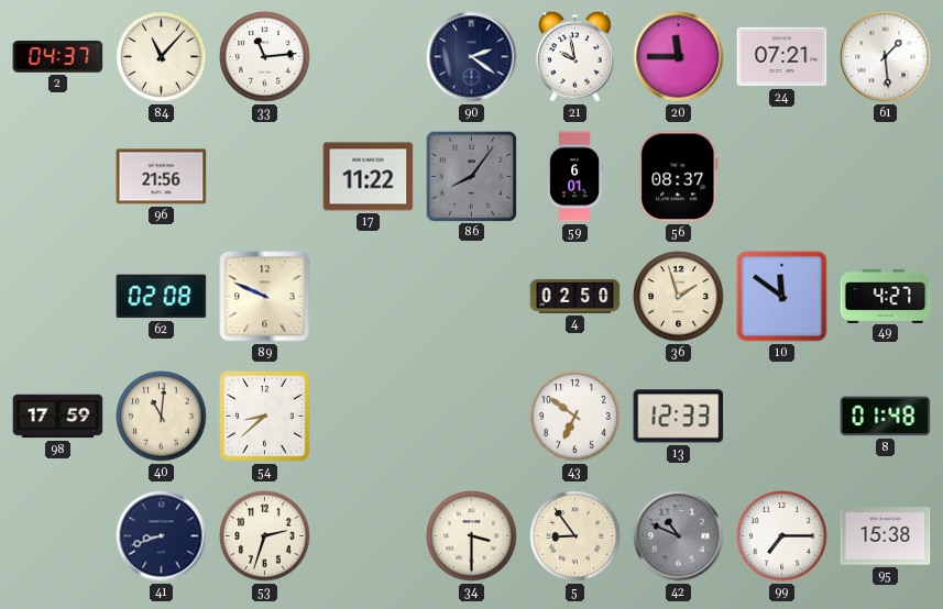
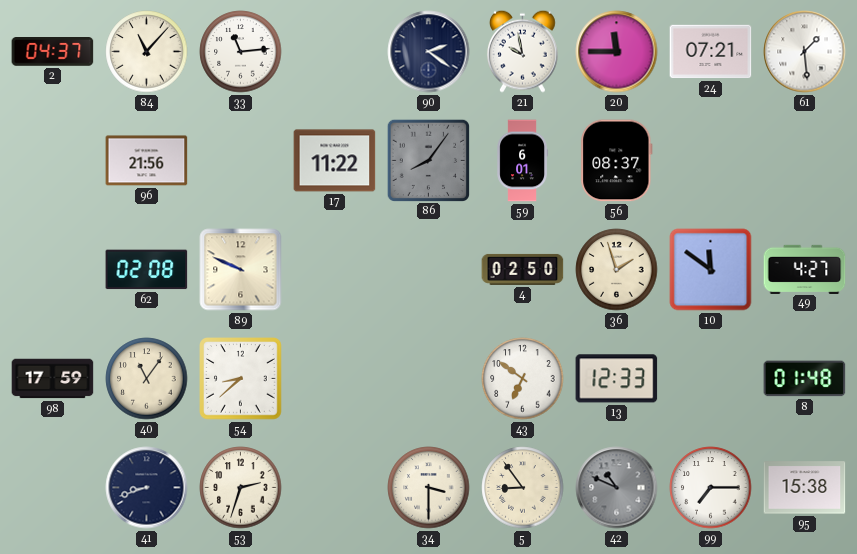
40: 11:01 -> 11:06 (147, 379)
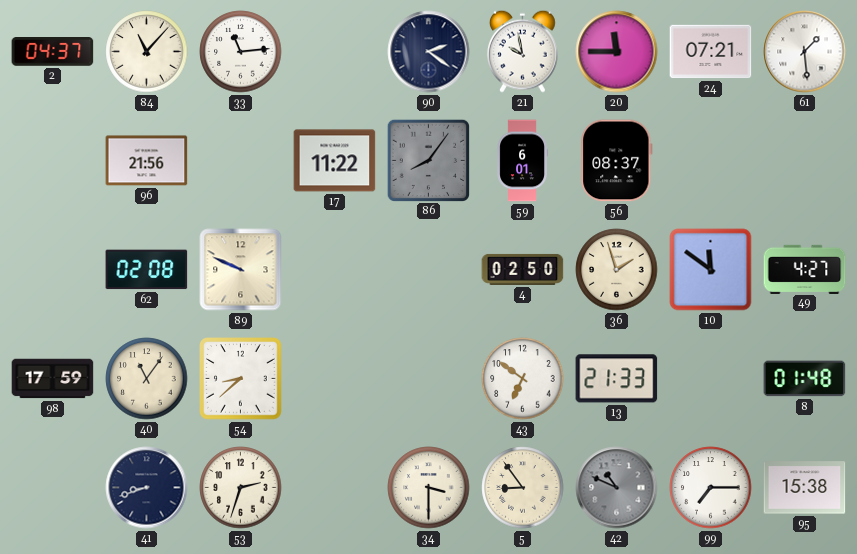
13: 12:33 -> 21:33 (617, 379)
